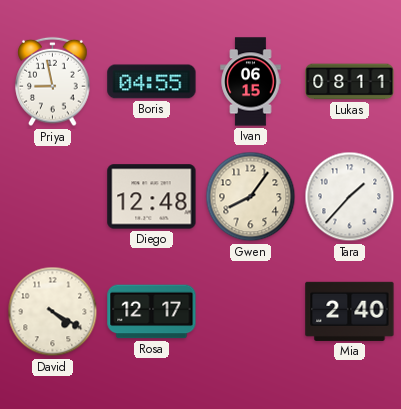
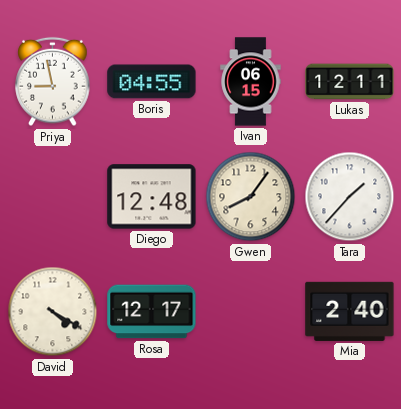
Lukas: 08:11 -> 12:11 (350, 82)
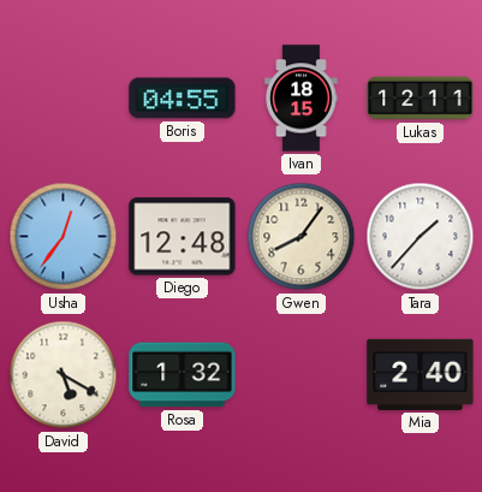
Priya: 8:58 -> none (53, 82)
Ivan: 06:15 -> 18:15 (302, 99)
Usha: none -> 12:36 (64, 237)
David: 4:20 -> 5:20 (64, 375)
Rosa: 12:17 -> 1:32 (183, 375)
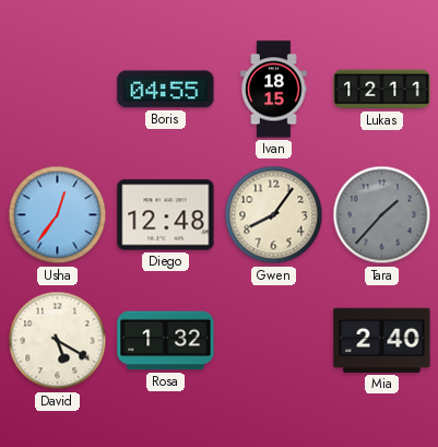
Tara dial: white -> grey (382, 215)
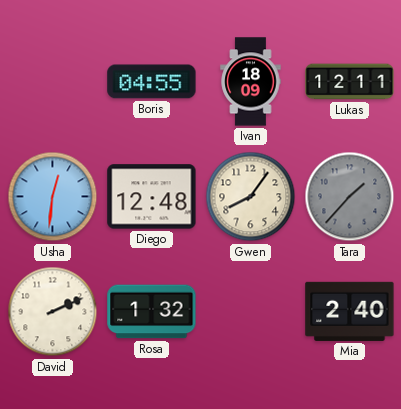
Ivan: 18:15 -> 18:09 (251, 82)
Usha: 12:36 -> 12:31 (53, 197)
David: 5:20 -> 2:11 (53, 312)
